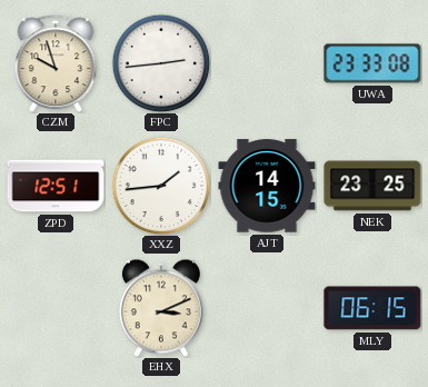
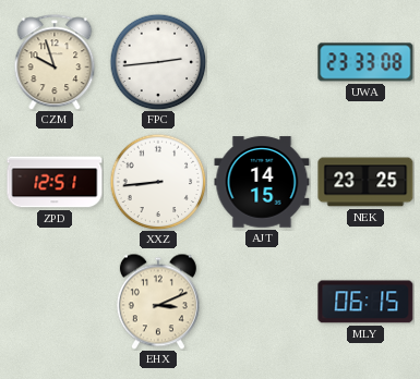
XXZ: 1:44 -> 8:44 (158, 182)
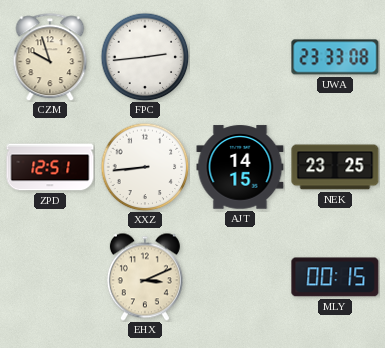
MLY: 06:15 -> 00:15 (335, 277)
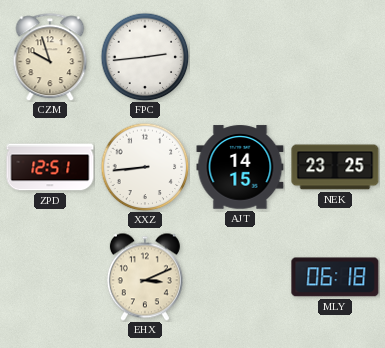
UWA: 23:33 -> none (335, 57)
MLY: 00:15 -> 06:18 (335, 277)
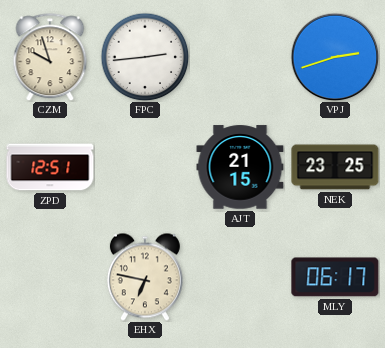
VPJ: none -> 2:42 (335, 57)
XXZ: 8:44 -> none (145, 167)
AJT: 14:15 -> 21:15 (240, 167)
EHX: 3:11 -> 6:47 (145, 277)
MLY: 06:18 -> 06:17 (335, 277)
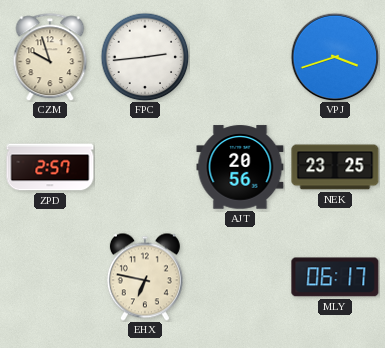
VPJ: 2:42 -> 3:42 (335, 57)
ZPD: 12:51 -> 2:57 (50, 167)
AJT: 21:15 -> 20:56 (240, 167)
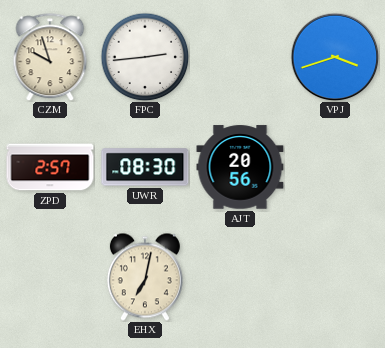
UWR: none -> 08:30 (145, 167)
NEK: 23:25 -> none (335, 167)
EHX: 6:47 -> 7:02 (145, 277)
MLY: 06:17 -> none (335, 277)
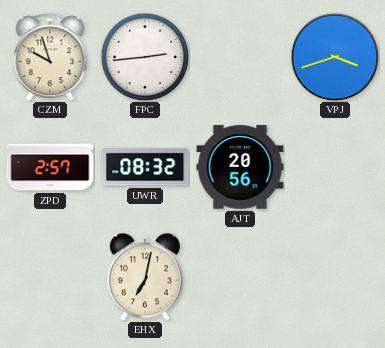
UWR: 08:30 -> 08:32 (145, 167)
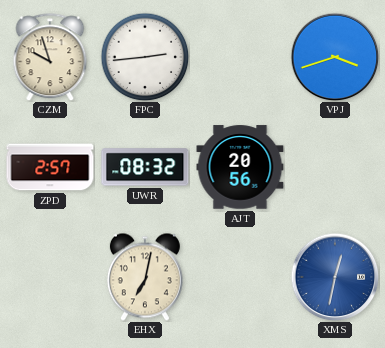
XMS: none -> 12:32 (335, 277)
